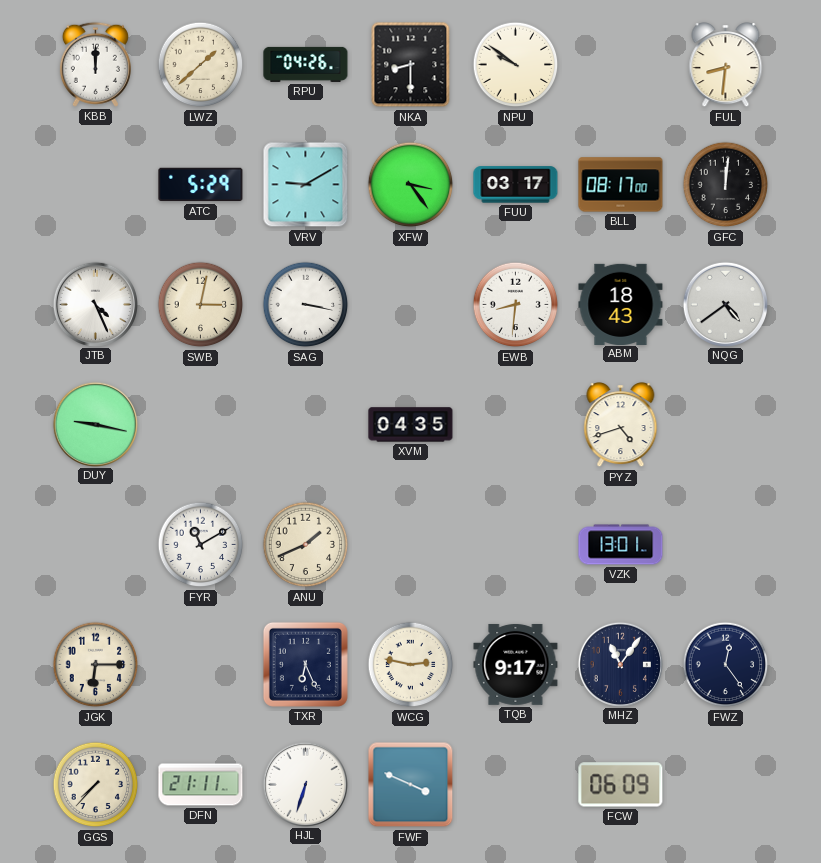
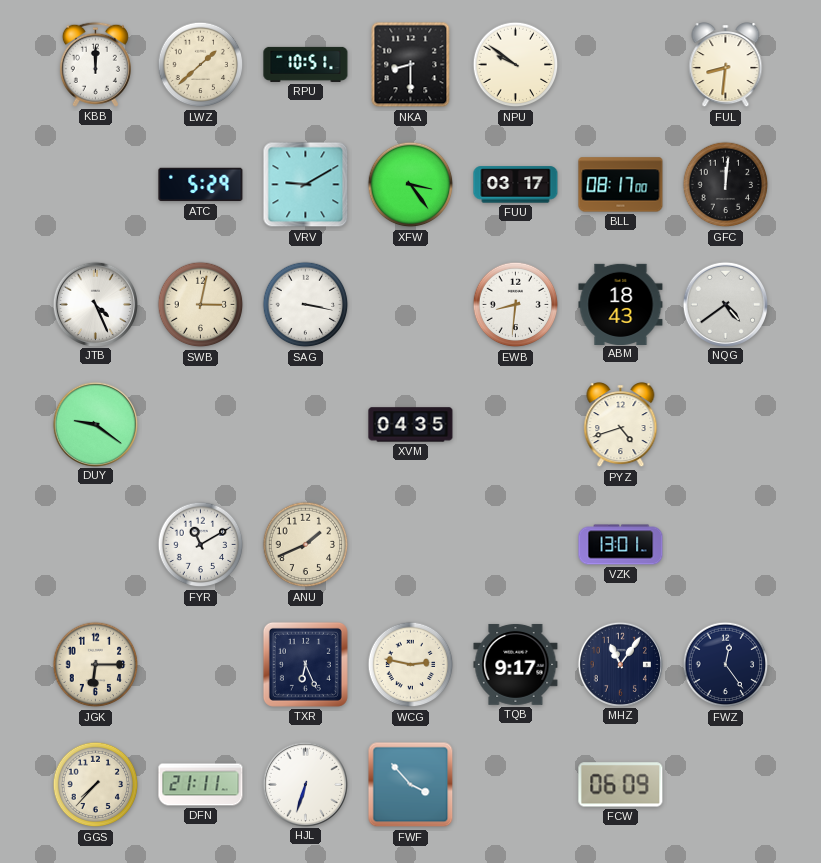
RPU: 04:26 -> 10:51 (306, 64)
DUY: 9:17 -> 9:21 (95, 424)
FWF: 3:49 -> 3:53 (411, 785)
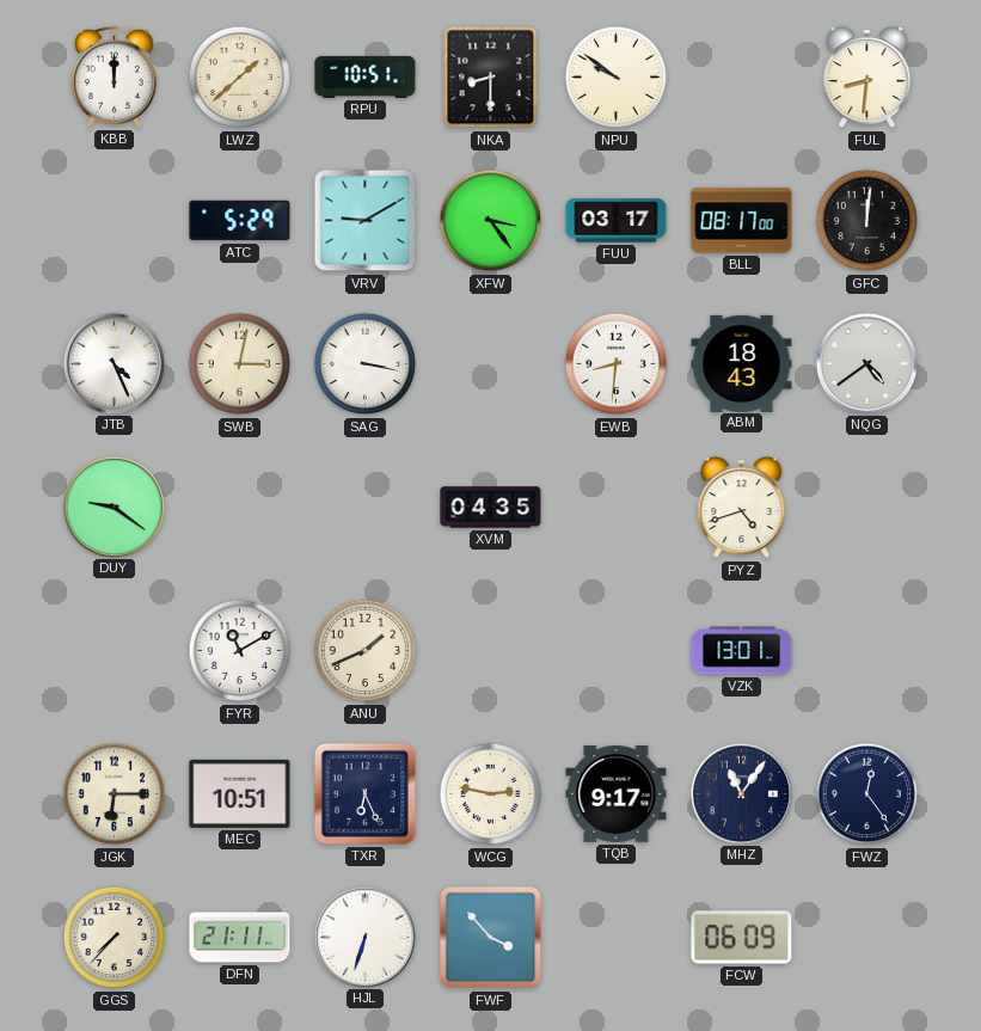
MEC: none -> 10:51 (240, 793)
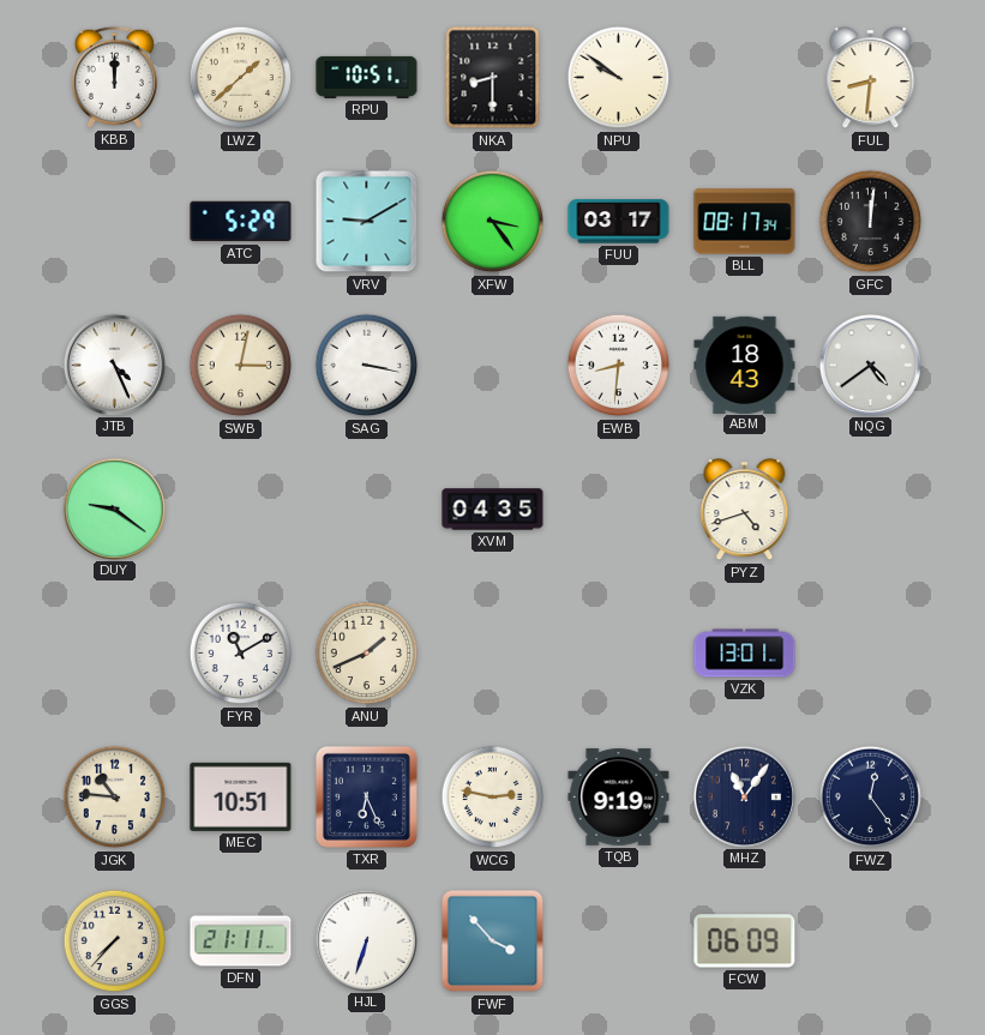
BLL: 08:17:00 -> 08:17:34 (745, 222)
JGK: 6:15 -> 10:46 (115, 798)
TQB: 9:17 -> 9:19 (619, 796)
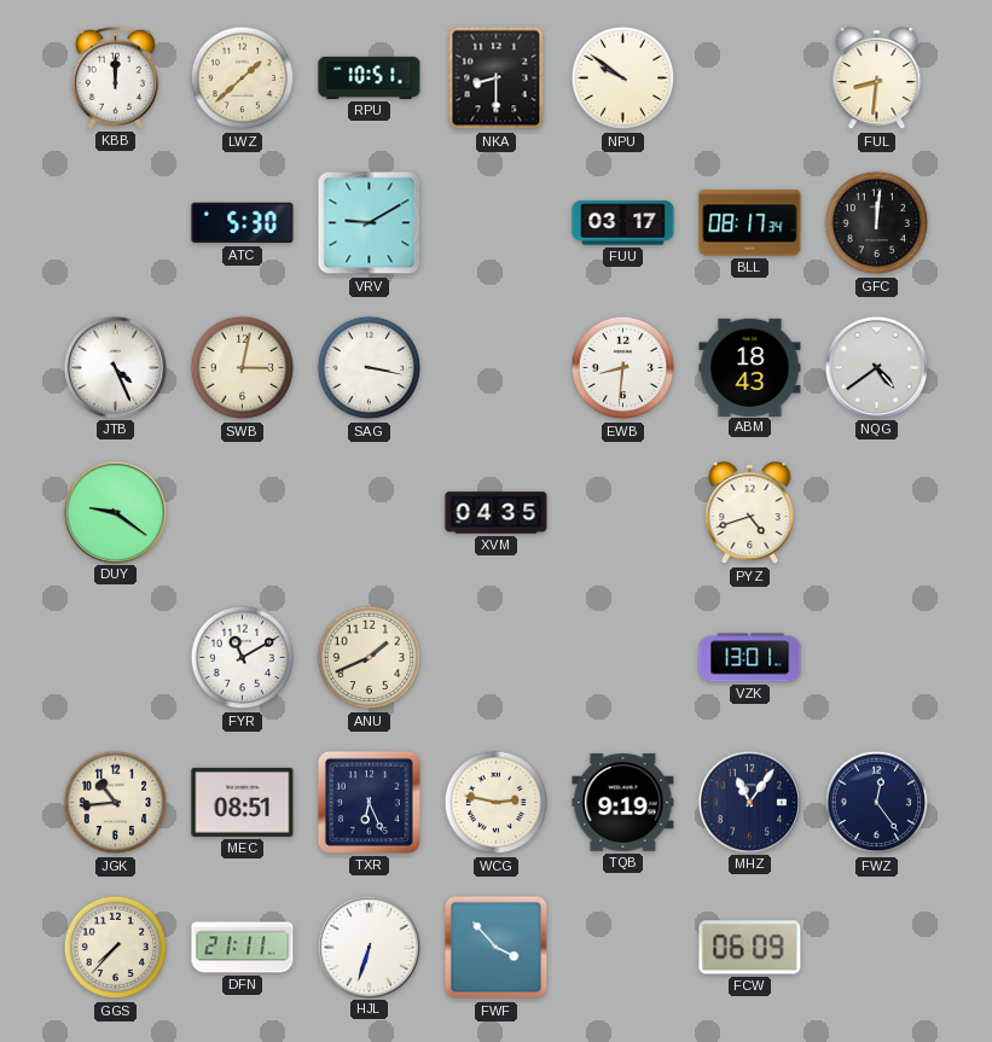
ATC: 5:29 -> 5:30 (243, 223)
XFW: 3:24 -> none (493, 222)
JGK: 10:46 -> 10:44 (116, 803)
MEC: 10:51 -> 08:51 (243, 802)
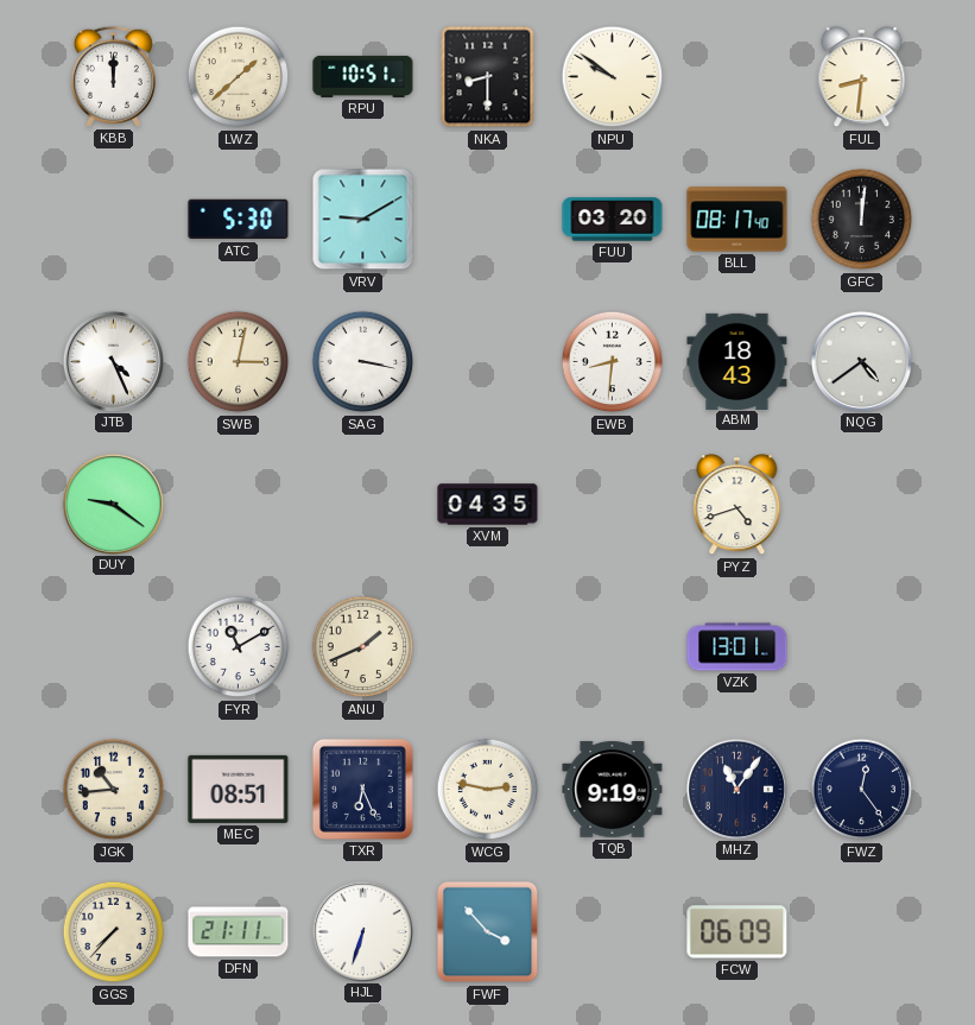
FUU: 03:17 -> 03:20 (613, 220)
BLL: 08:17:34 -> 08:17:40 (737, 220)
